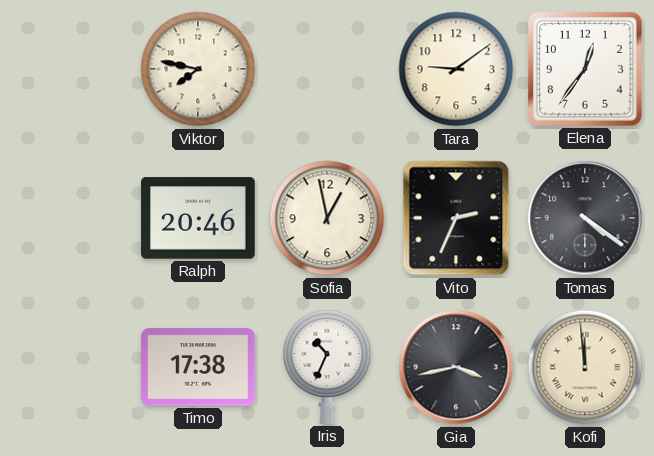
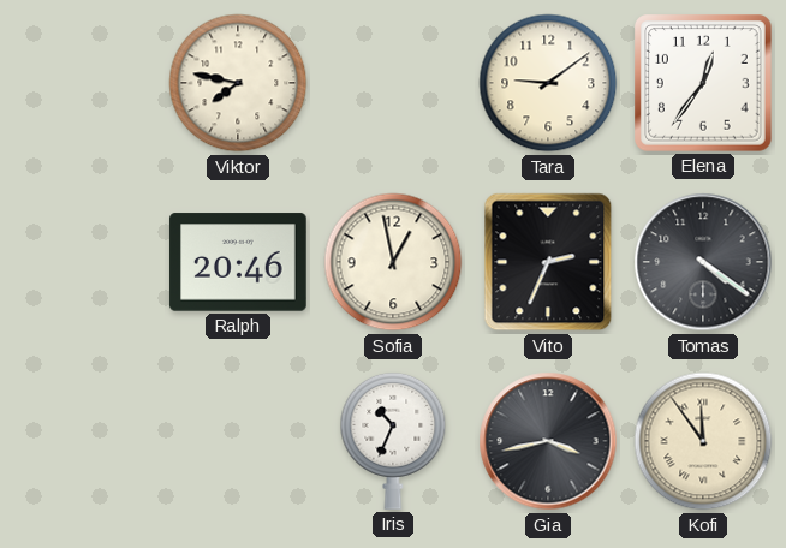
Timo: 17:38 -> none (199, 367)
Kofi: 11:59 -> 11:54 (703, 441)
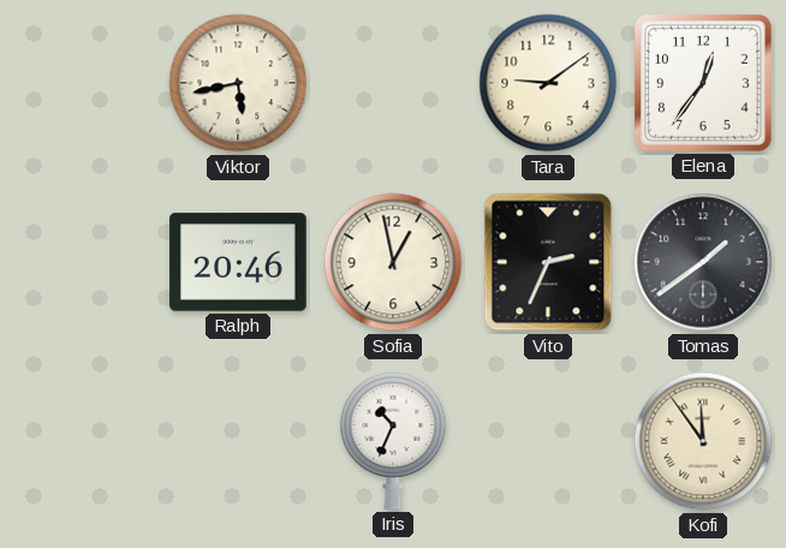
Viktor: 7:47 -> 5:43 (238, 83)
Tomas: 4:21 -> 1:39 (703, 262)
Gia: 3:43 -> none (548, 441)
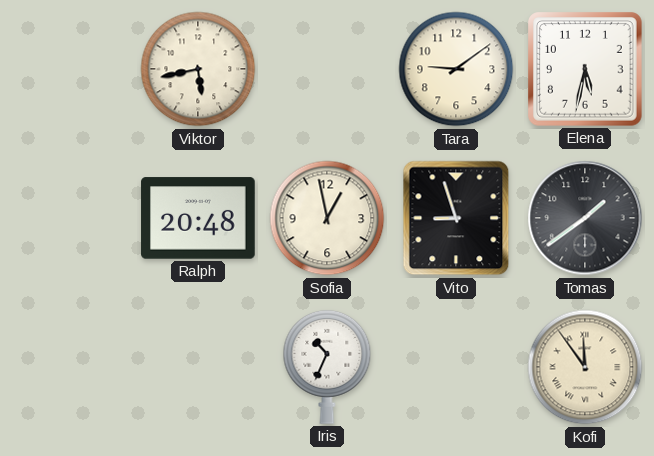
Elena: 12:36 -> 5:32 (586, 70)
Ralph: 20:46 -> 20:48 (198, 218)
Vito: 2:34 -> 8:57 (456, 218)
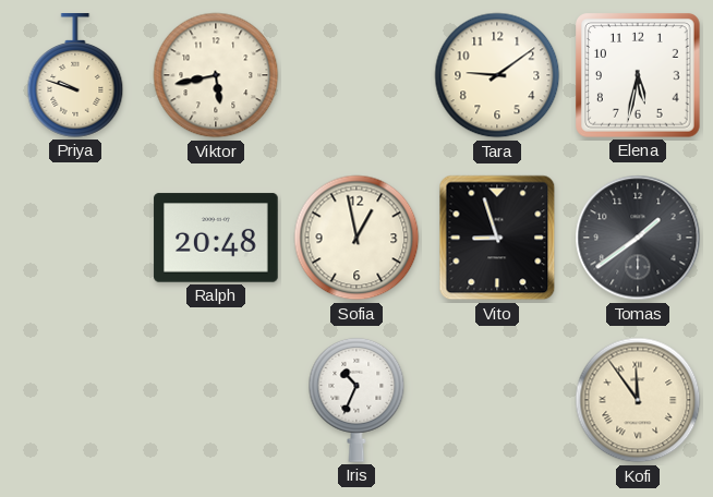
Priya: none -> 9:48 (75, 75)
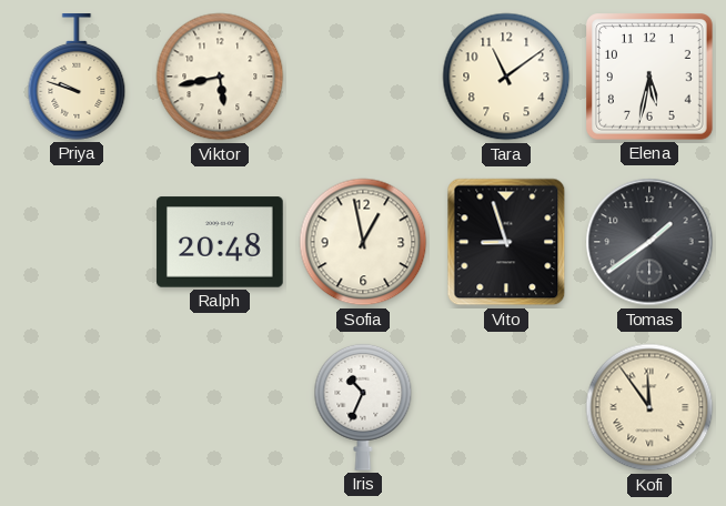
Tara: 9:09 -> 11:09 (506, 77)
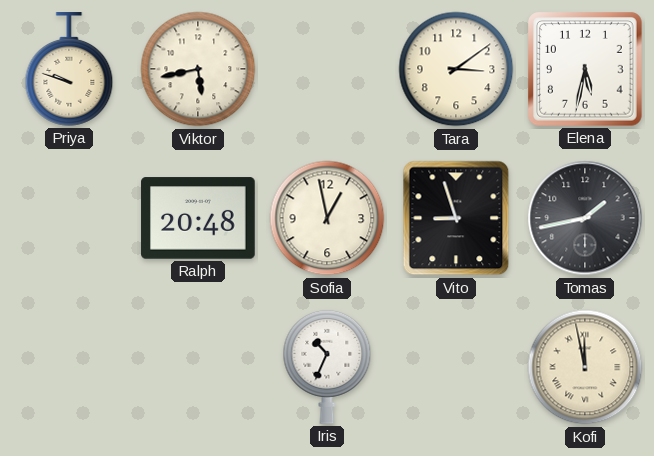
Tara: 11:09 -> 3:09 (456, 69)
Tomas: 1:39 -> 1:43 (585, 218)
Kofi: 11:54 -> 11:58 (585, 367)
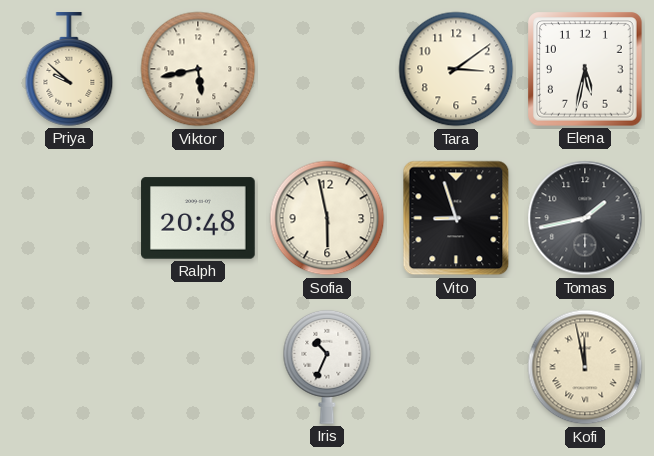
Priya: 9:48 -> 9:52 (69, 69)
Sofia: 12:58 -> 5:58 (327, 218)
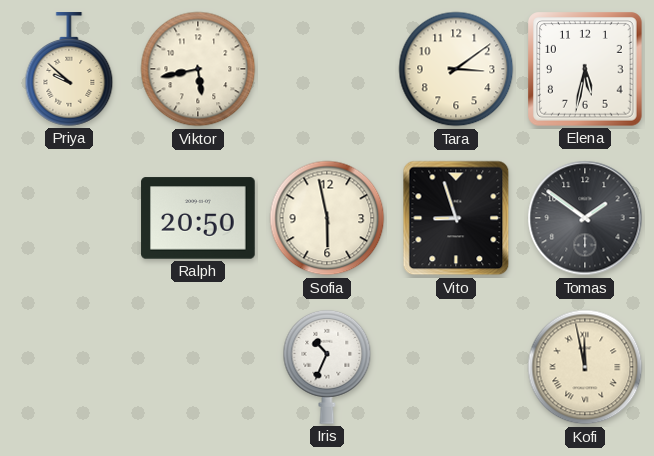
Ralph: 20:48 -> 20:50 (198, 218)
Tomas: 1:43 -> 1:51 (585, 218)
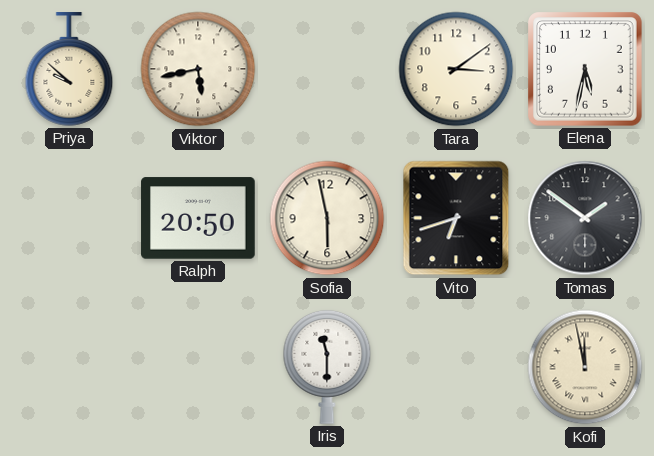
Vito: 8:57 -> 6:42 (456, 218)
Iris: 10:34 -> 11:30 (327, 367)
